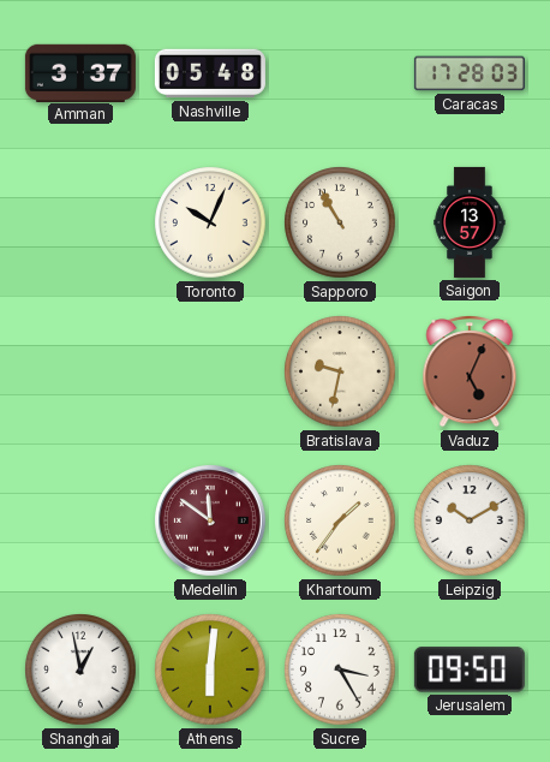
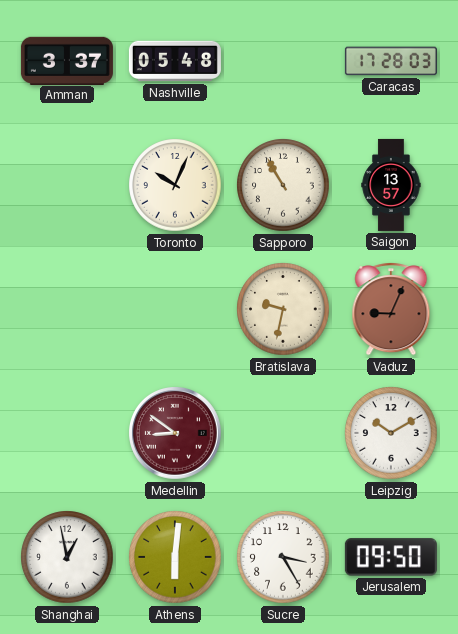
Vaduz: 5:04 -> 9:04 (391, 309)
Medellin: 11:51 -> 8:51 (176, 434)
Khartoum: 1:36 -> none (340, 520)
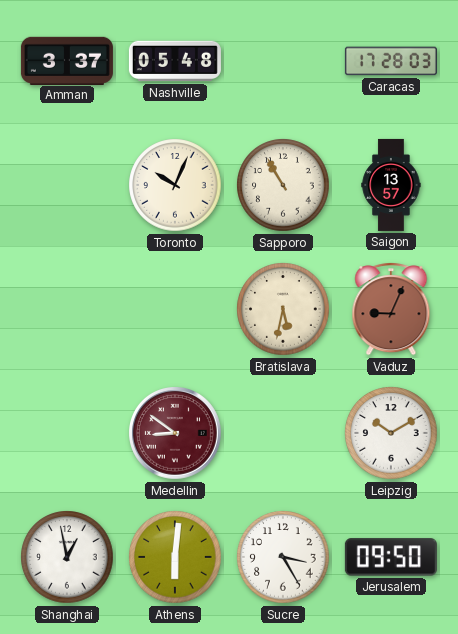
Bratislava: 9:32 -> 5:32 (283, 309)
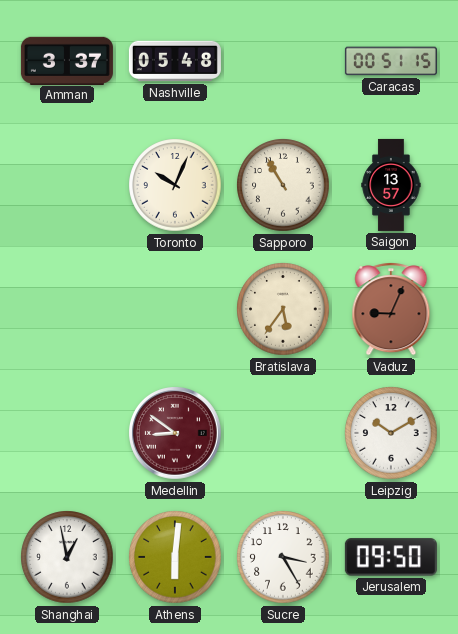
Caracas: 17:28 -> 00:51 (391, 61)
Bratislava: 5:32 -> 5:36 (283, 309)
